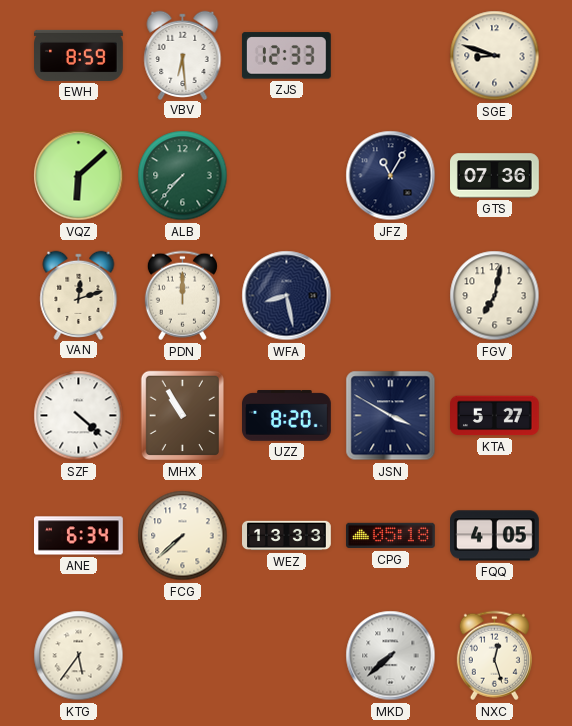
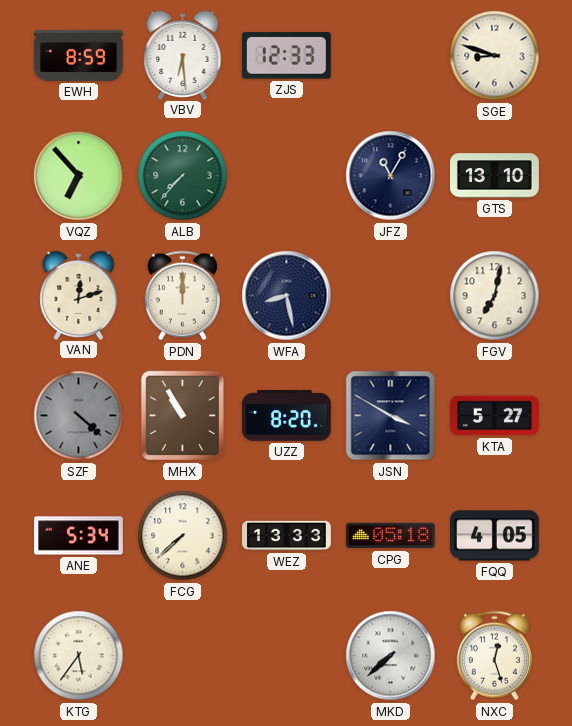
VQZ: 6:08 -> 6:53 (79, 176)
GTS: 07:36 -> 13:10 (495, 176)
SZF dial: white -> grey (79, 416)
ANE: 6:34 -> 5:34 (79, 536)
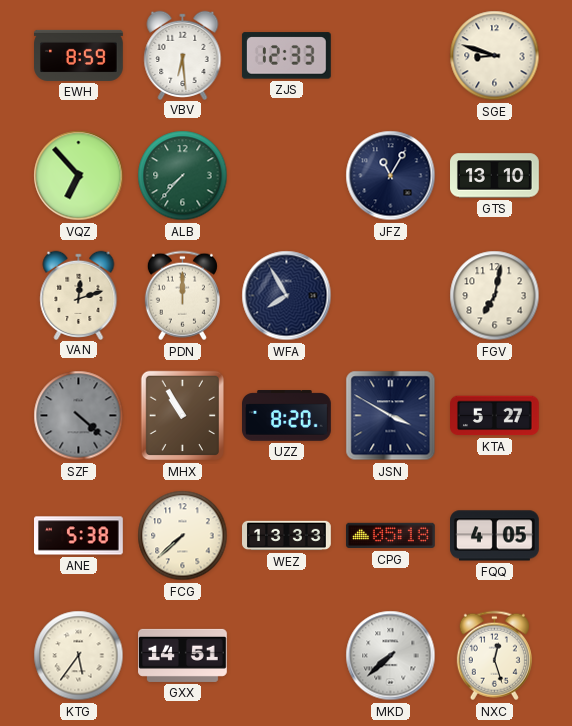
WFA: 8:28 -> 7:55 (287, 296)
ANE: 5:34 -> 5:38 (79, 536)
GXX: none -> 14:51 (183, 655)
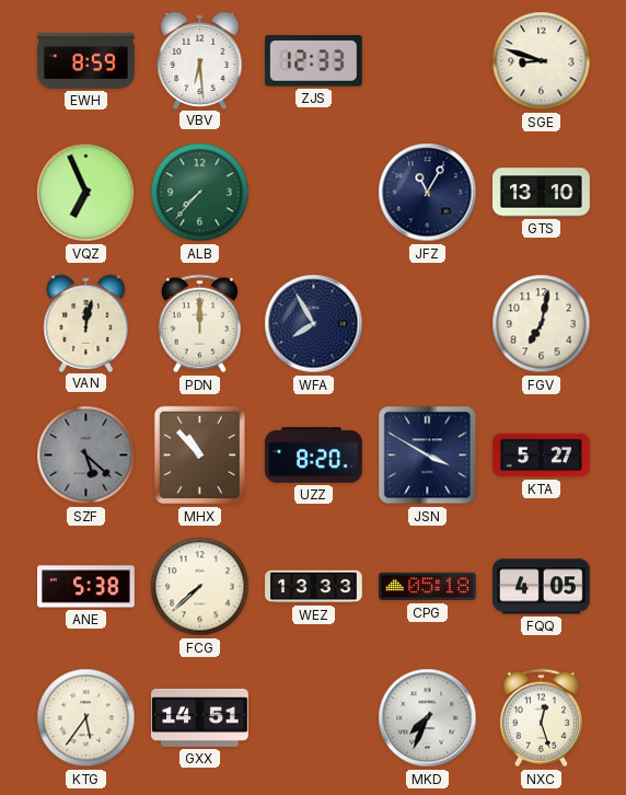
VQZ: 6:53 -> 6:56 (86, 193)
VAN: 12:12 -> 12:02 (86, 323)
SZF: 4:22 -> 5:22 (86, 456)
MHX: 10:55 -> 10:53 (199, 456)
MKD: 7:38 -> 7:34 (428, 718)
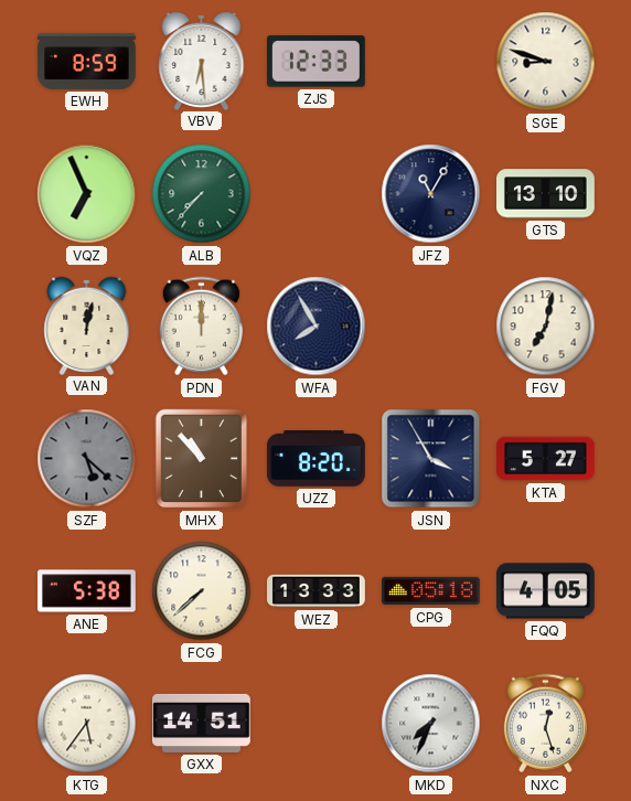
JSN: 3:50 -> 3:55 (431, 459)
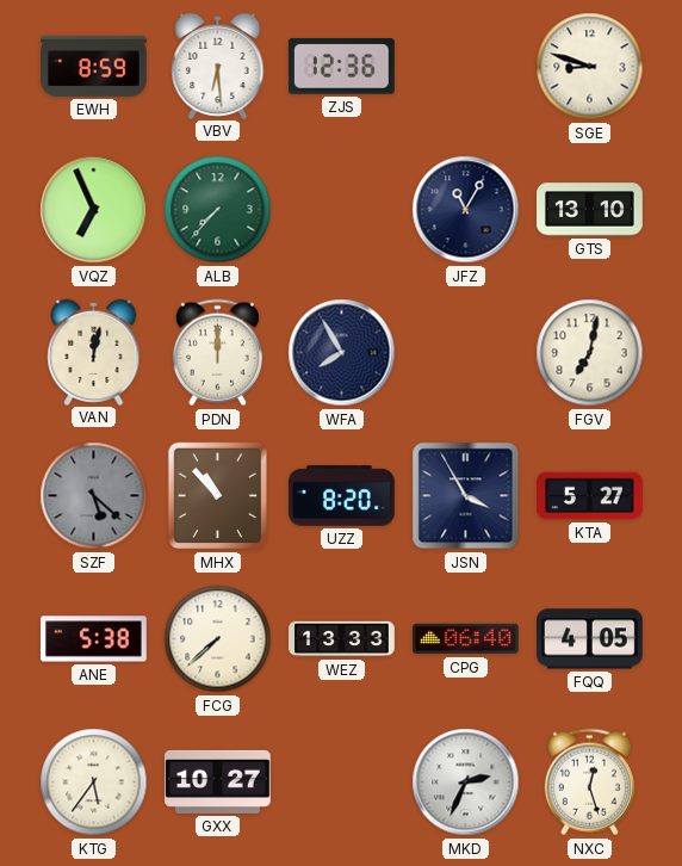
ZJS: 12:33 -> 12:36 (341, 67)
CPG: 05:18 -> 06:40 (466, 639)
GXX: 14:51 -> 10:27 (218, 781)
MKD: 7:34 -> 2:34 (466, 783)
